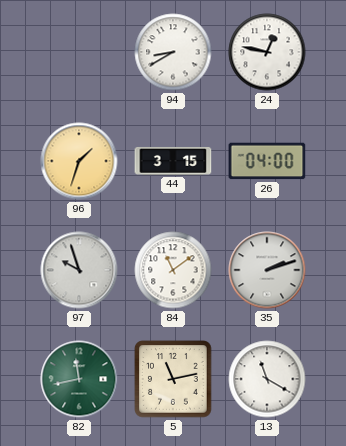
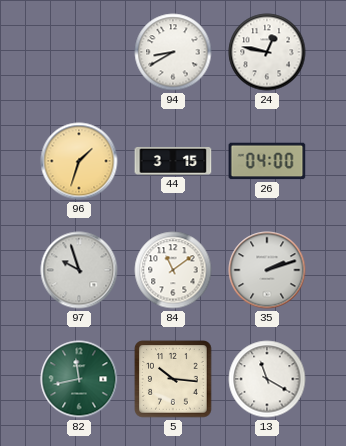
5: 11:13 -> 10:16 (173, 379)
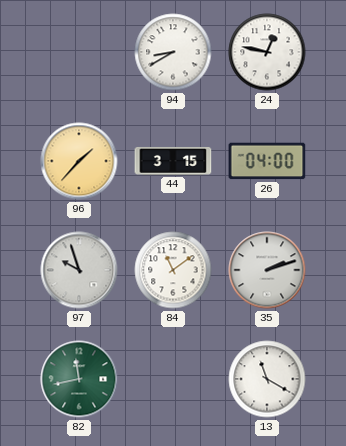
96: 1:33 -> 1:37 (79, 161)
5: 10:16 -> none (173, 379)
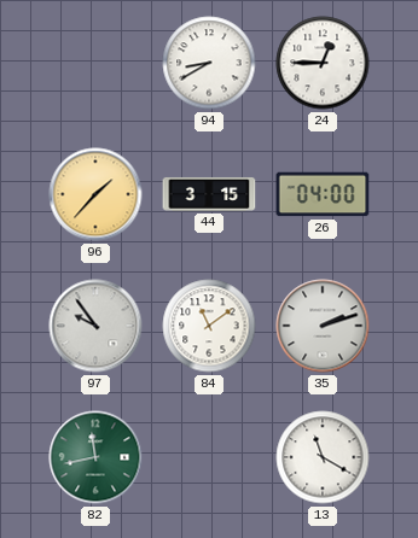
24: 12:47 -> 12:45 (323, 63)
97: 9:57 -> 9:54 (95, 326)
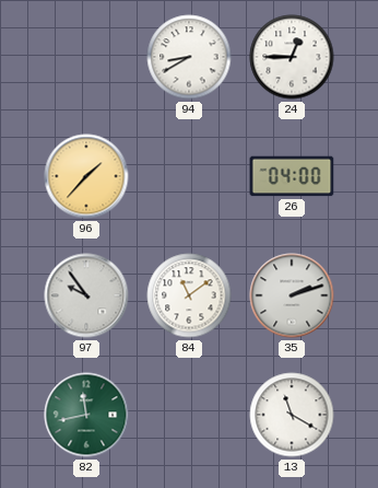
44: 3:15 -> none (209, 194)
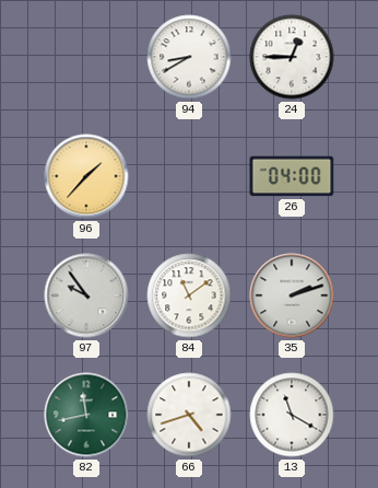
66: none -> 4:42 (189, 415)
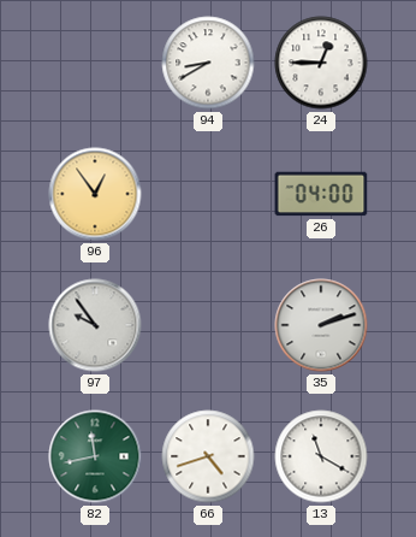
96: 1:37 -> 12:54 (95, 194)
84: 11:09 -> none (189, 295)
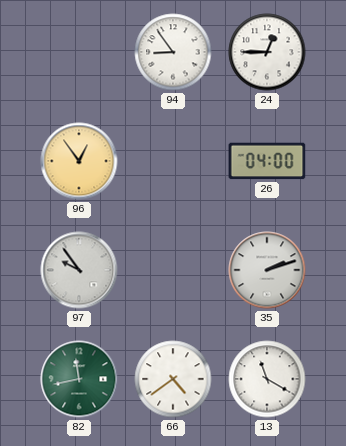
94: 8:40 -> 8:54 (173, 52)
66: 4:42 -> 4:39 (173, 379)
